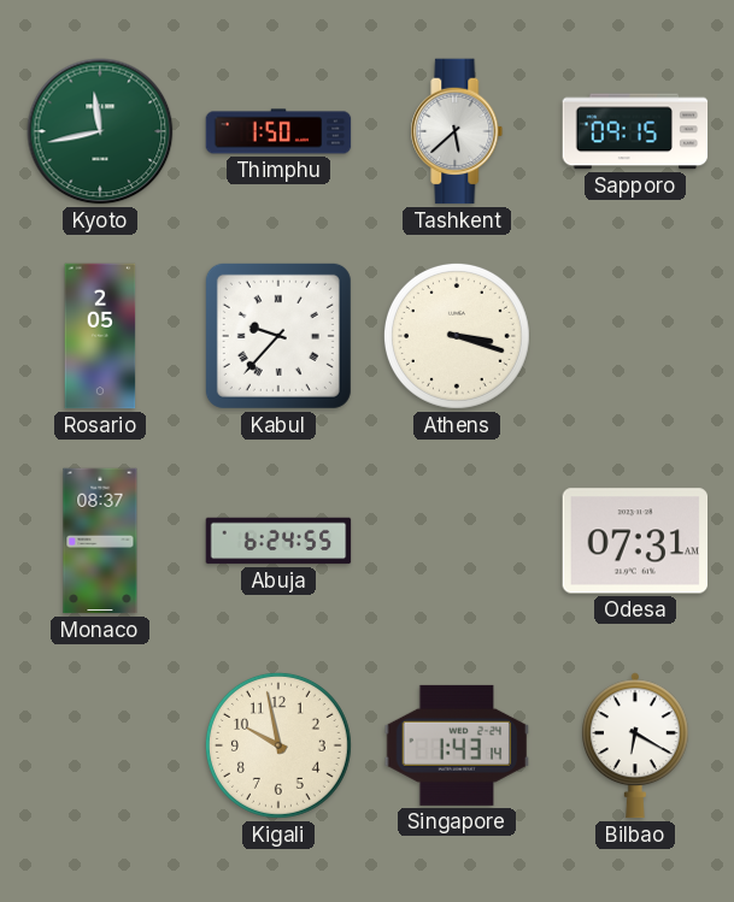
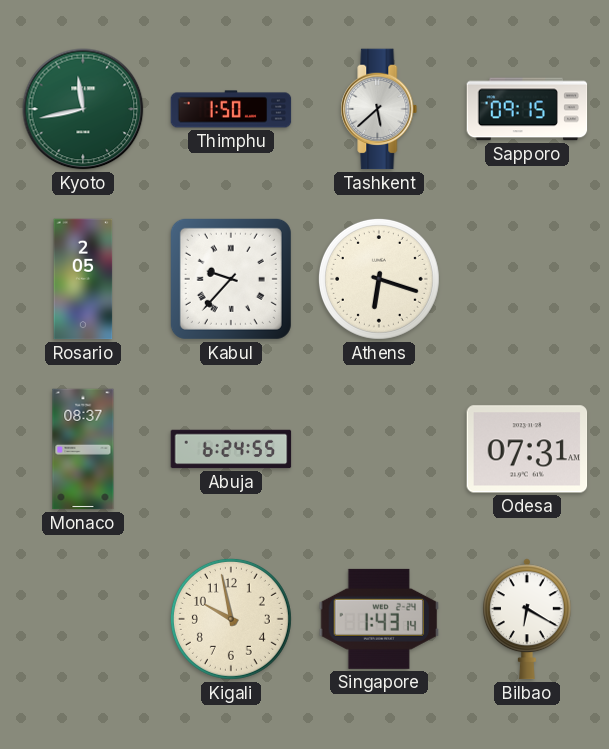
Athens: 3:18 -> 6:18 (379, 279)
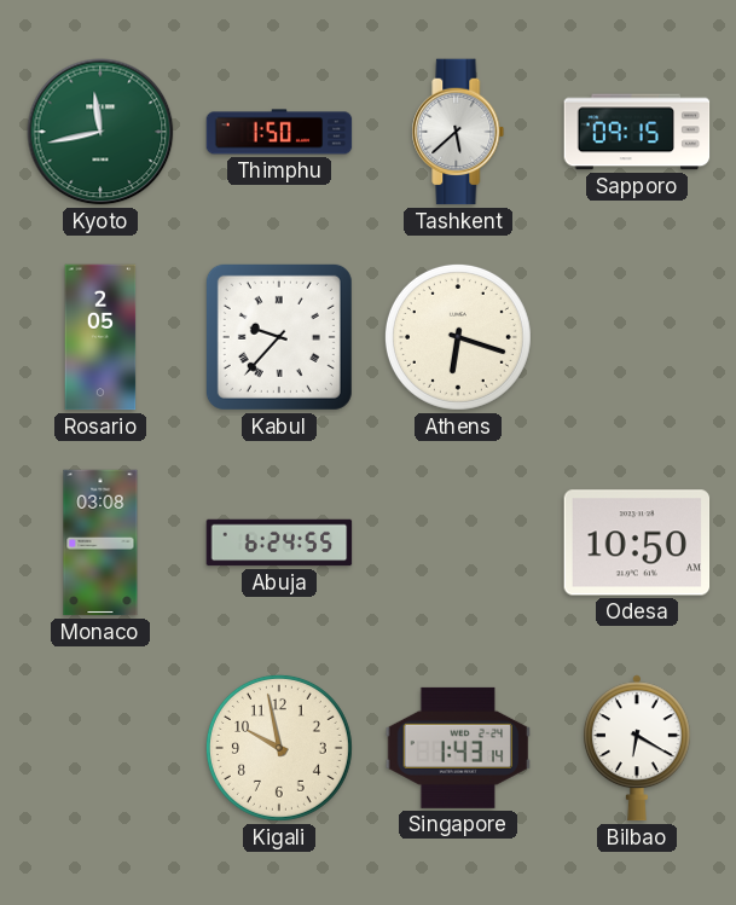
Monaco: 08:37 -> 03:08 (100, 543)
Odesa: 07:31 -> 10:50 (637, 543)
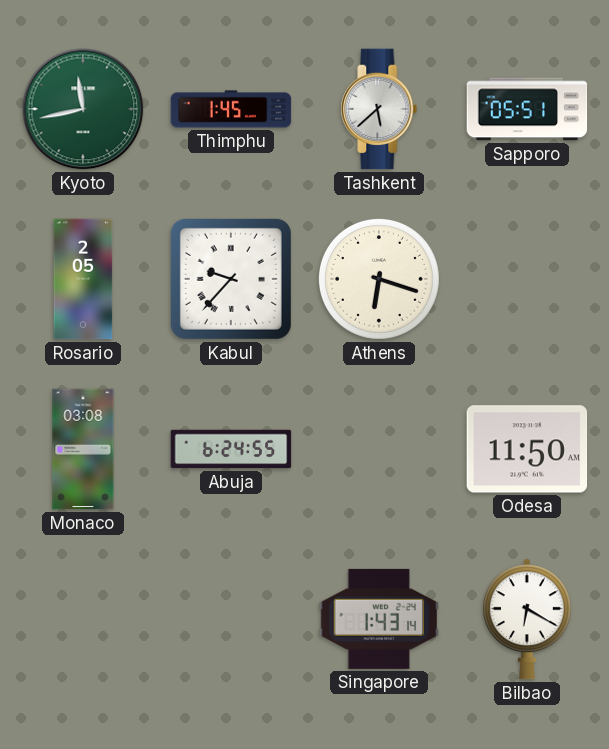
Thimphu: 1:50 -> 1:45 (231, 109)
Sapporo: 09:15 -> 05:51 (527, 109)
Odesa: 10:50 -> 11:50 (527, 449)
Kigali: 9:58 -> none (279, 748)
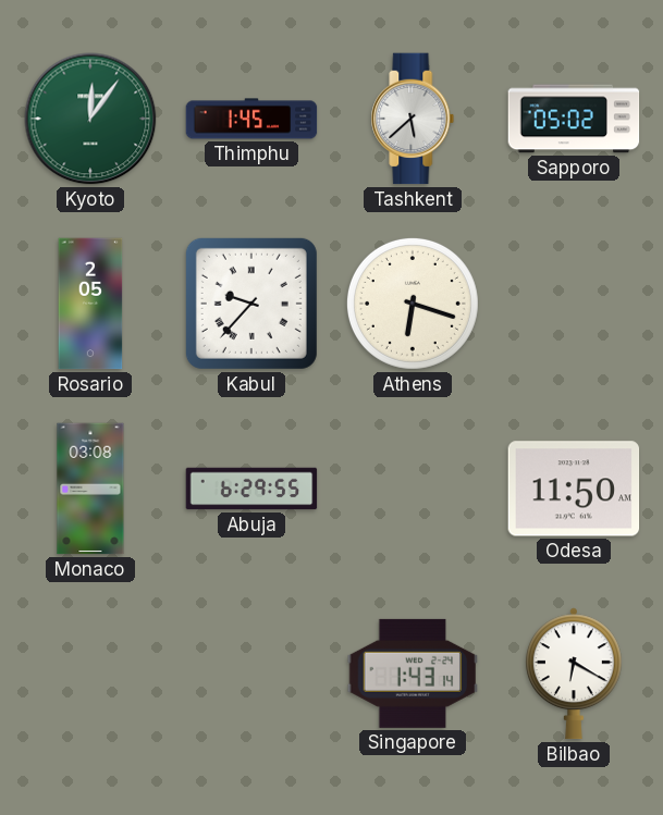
Kyoto: 11:43 -> 12:06 (90, 119)
Sapporo: 05:51 -> 05:02 (574, 119)
Abuja: 6:24 -> 6:29 (251, 489)
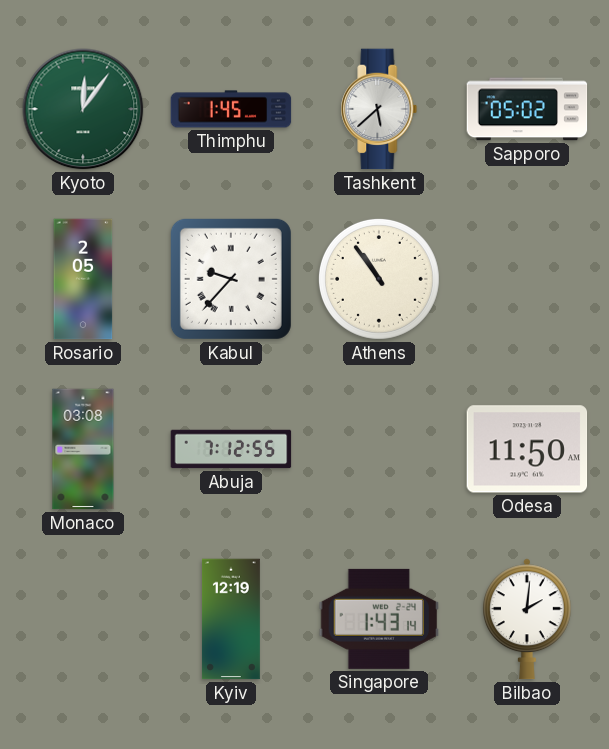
Athens: 6:18 -> 10:54 (379, 279)
Abuja: 6:29 -> 7:12 (231, 449)
Kyiv: none -> 12:19 (231, 619)
Bilbao: 6:20 -> 2:01 (527, 619)
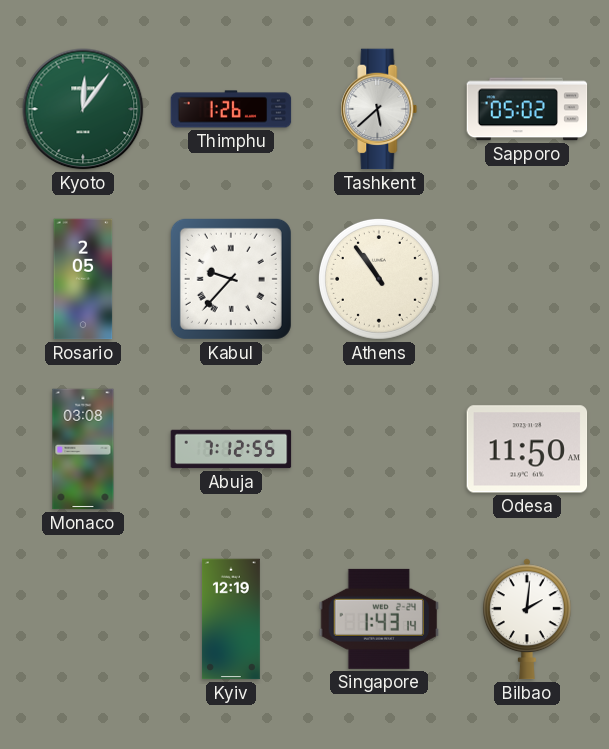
Thimphu: 1:45 -> 1:26 (231, 109)
